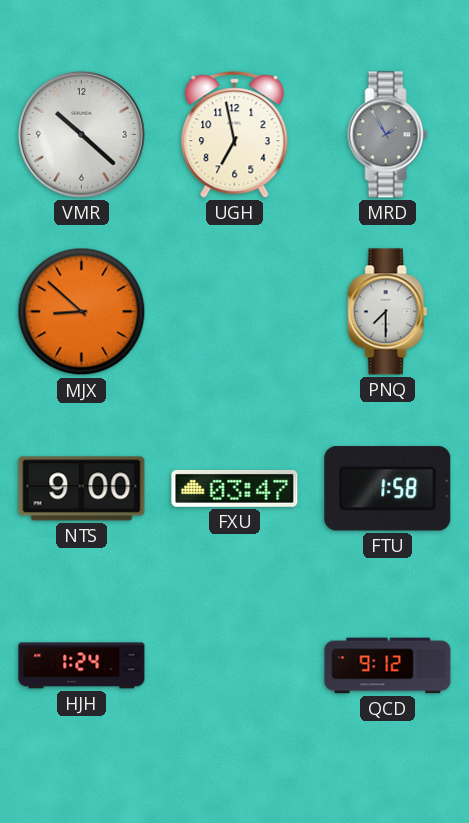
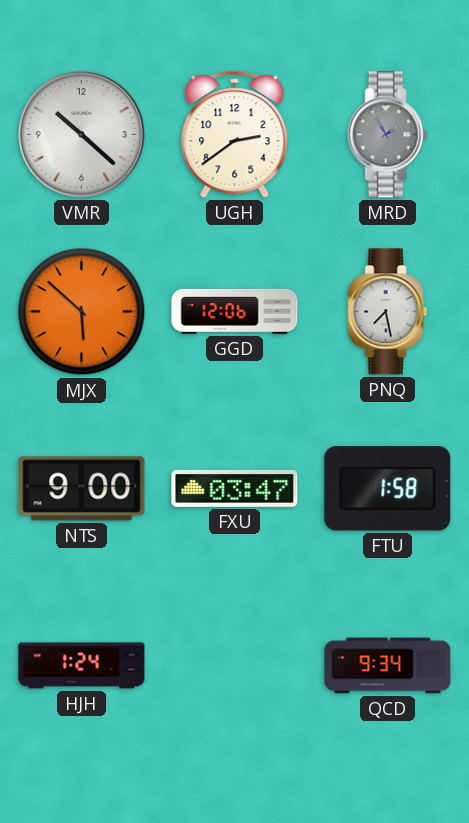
UGH: 6:58 -> 2:39 (235, 135)
MJX: 8:52 -> 5:52 (82, 312)
GGD: none -> 12:06 (235, 311)
PNQ: 7:30 -> 7:28 (388, 312)
QCD: 9:12 -> 9:34 (388, 666)
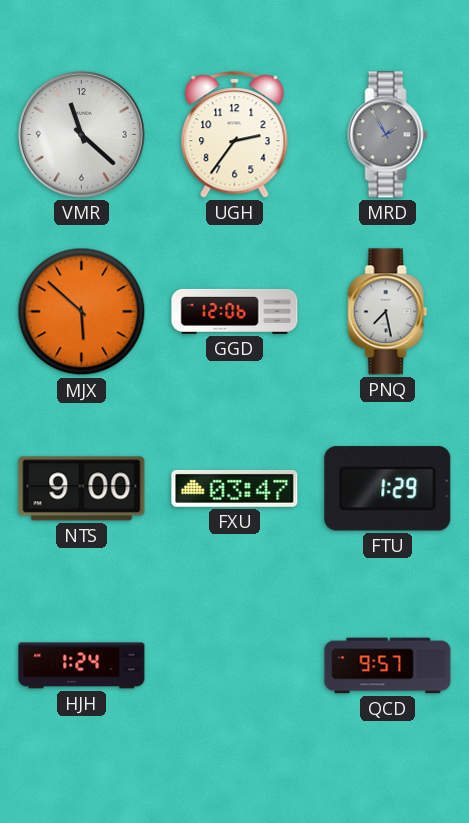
VMR: 10:22 -> 11:22 (82, 135)
UGH: 2:39 -> 2:36 (235, 135)
FTU: 1:58 -> 1:29 (388, 489)
QCD: 9:34 -> 9:57 (388, 666)
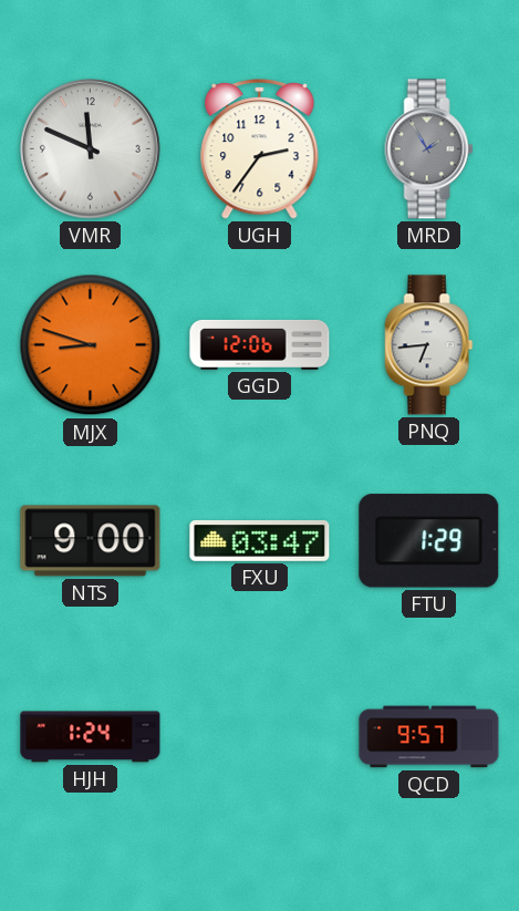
VMR: 11:22 -> 11:49 (91, 149)
MJX: 5:52 -> 8:48 (91, 345)
PNQ: 7:28 -> 6:44 (429, 345)
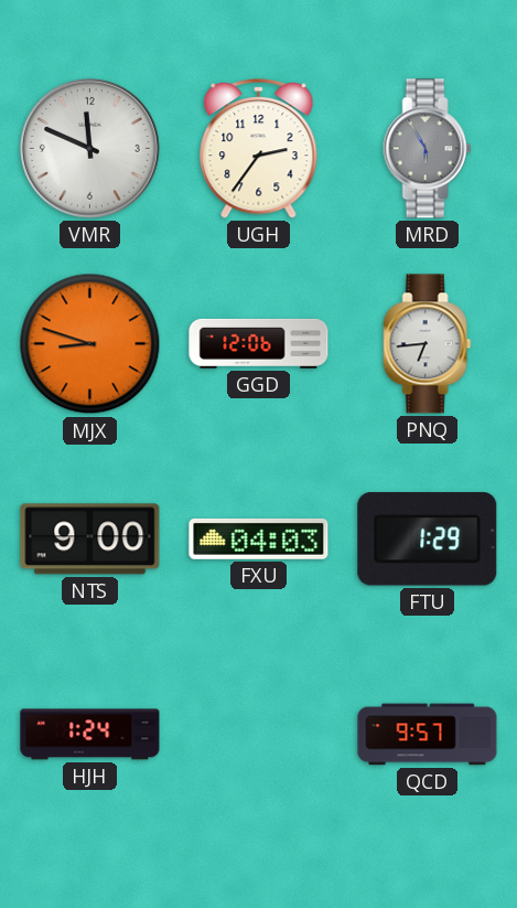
MRD: 1:55 -> 5:55 (428, 149)
FXU: 03:47 -> 04:03 (259, 540)
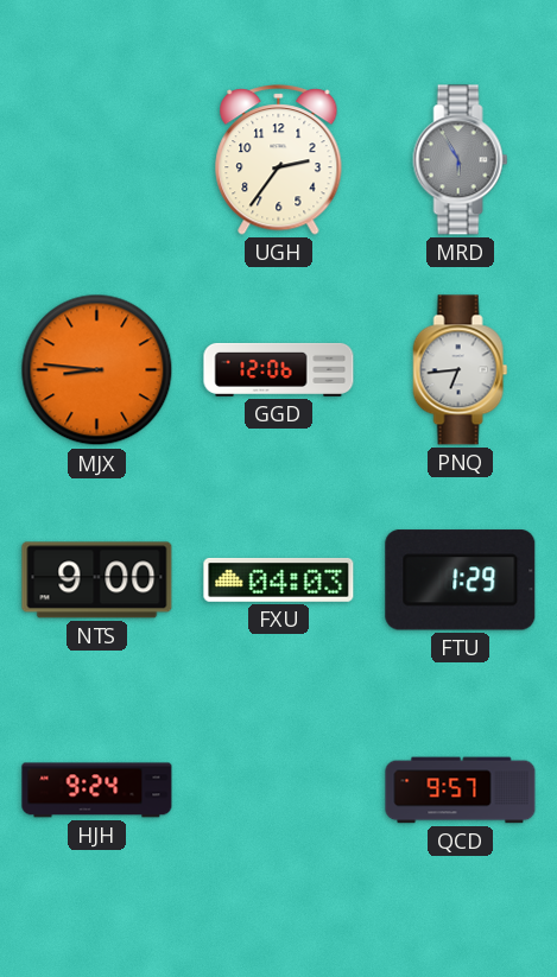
VMR: 11:49 -> none (90, 149)
MJX: 8:48 -> 8:46 (97, 370)
HJH: 1:24 -> 9:24 (97, 791)
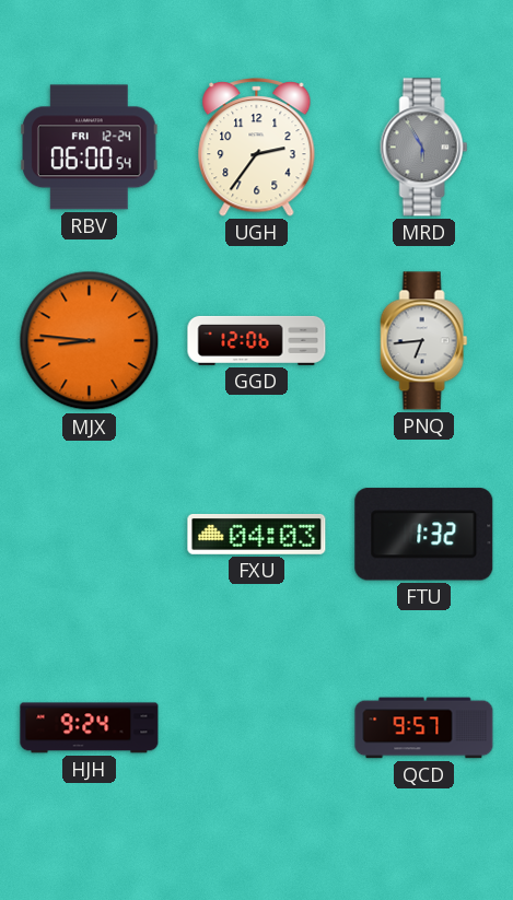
RBV: none -> 06:00 (90, 148)
NTS: 9:00 -> none (97, 581)
FTU: 1:29 -> 1:32 (424, 535)
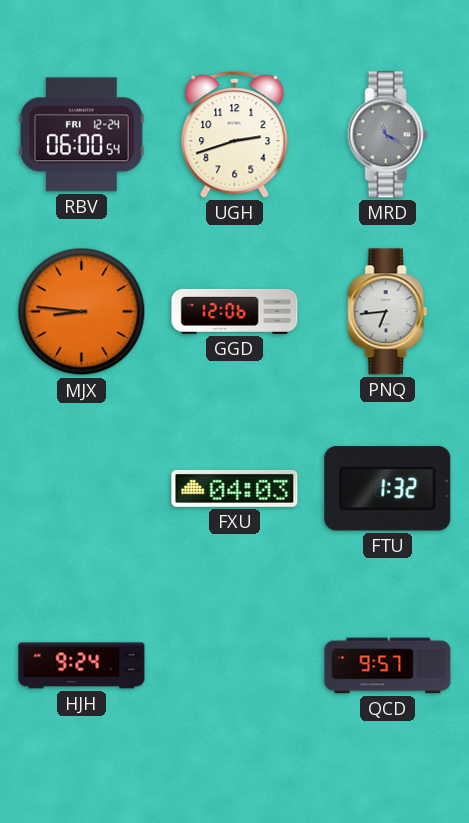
UGH: 2:36 -> 2:42 (235, 135)
MRD: 5:55 -> 11:20 (388, 135)
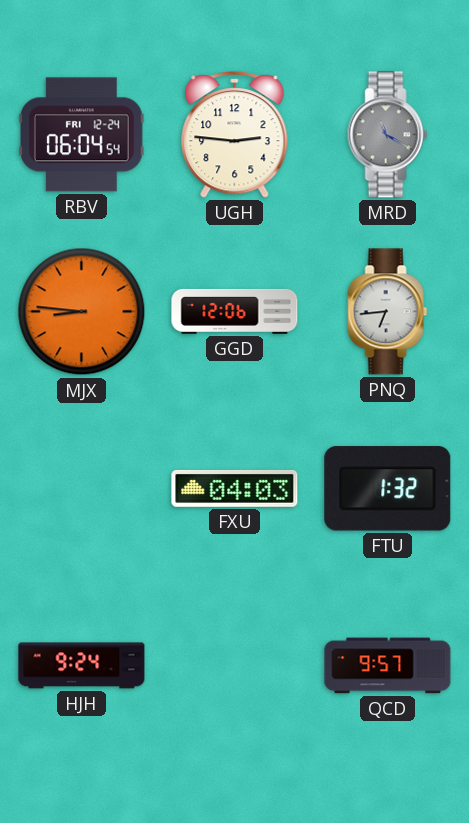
RBV: 06:00 -> 06:04 (82, 135)
UGH: 2:42 -> 2:46 (235, 135)
